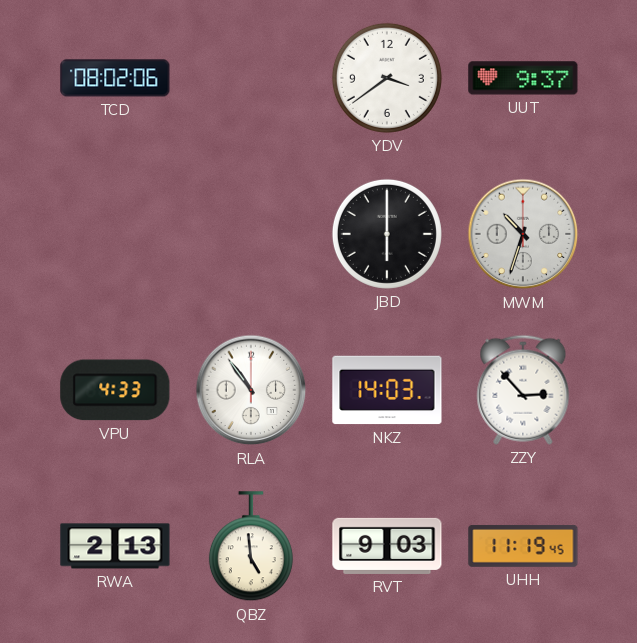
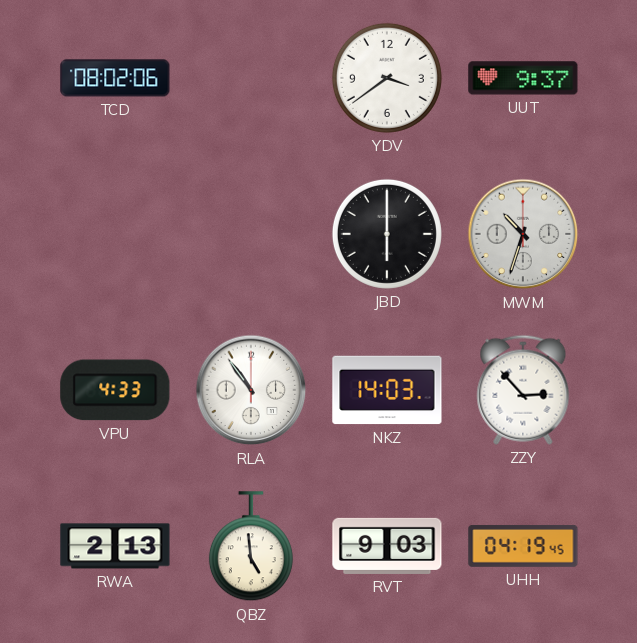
UHH: 11:19 -> 04:19 (523, 546)
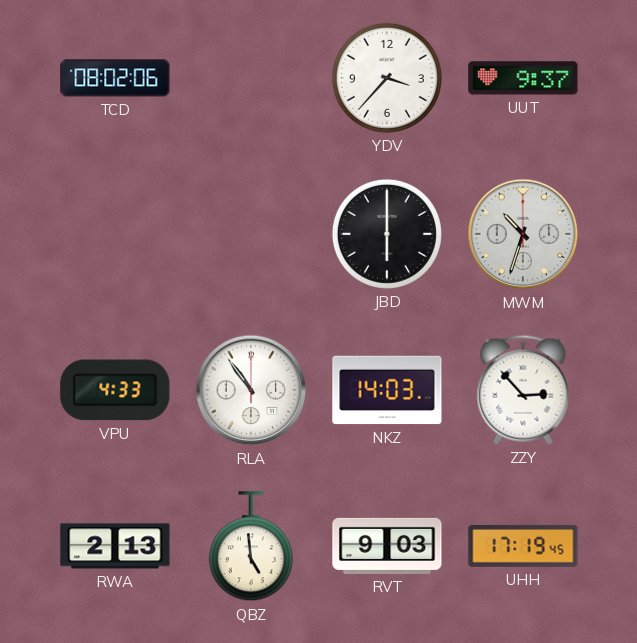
YDV: 3:39 -> 3:37 (387, 78)
UHH: 04:19 -> 17:19 (523, 546)
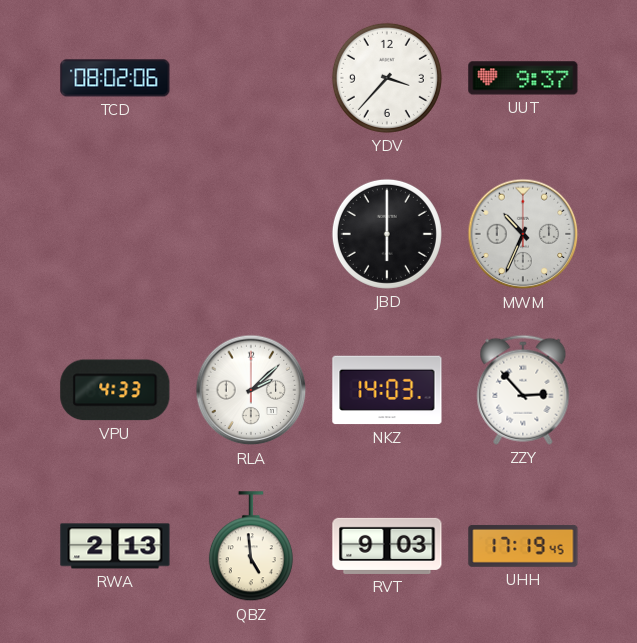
MWM: 10:33 -> 10:34 (523, 234)
RLA: 10:54 -> 2:08 (251, 390)
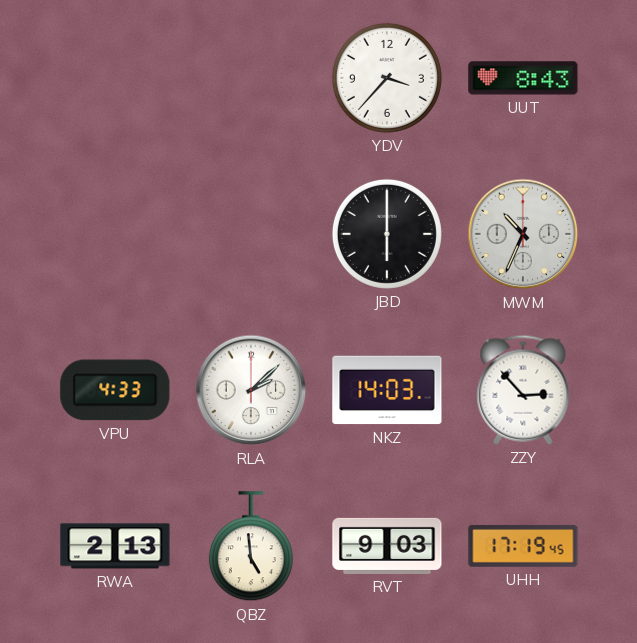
TCD: 08:02 -> none (115, 78)
UUT: 9:37 -> 8:43 (523, 78)
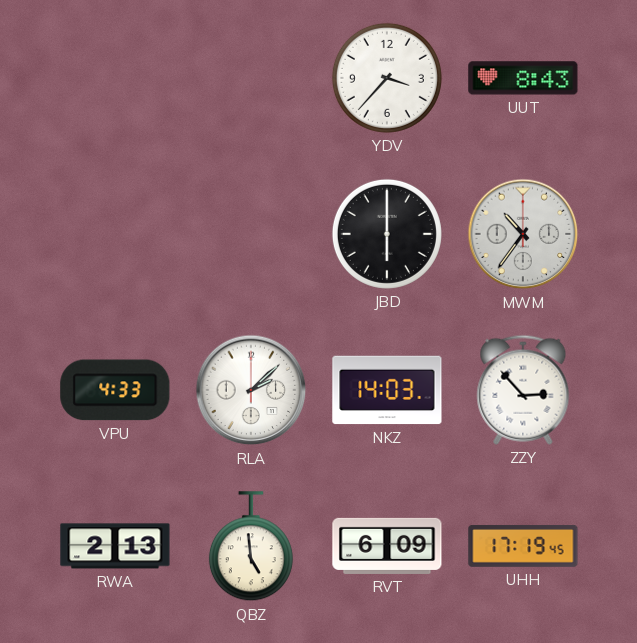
MWM: 10:34 -> 10:36 (523, 234)
RVT: 9:03 -> 6:09 (387, 546)
